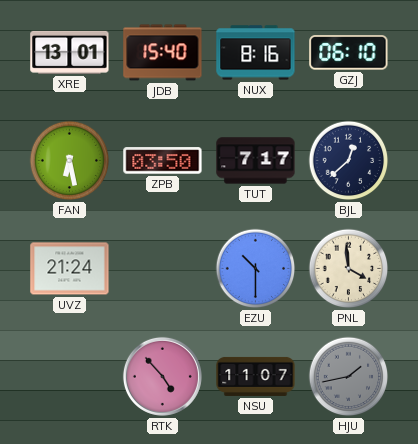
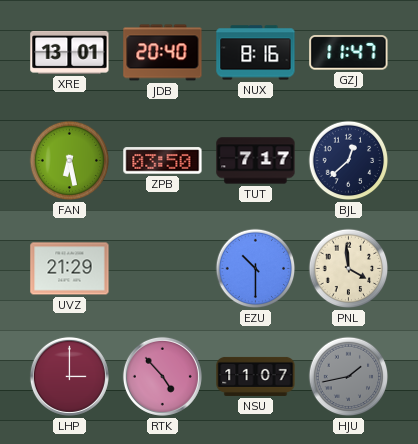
JDB: 15:40 -> 20:40 (163, 53)
GZJ: 06:10 -> 11:47 (349, 53)
UVZ: 21:24 -> 21:29 (70, 269)
LHP: none -> 3:00 (69, 376)
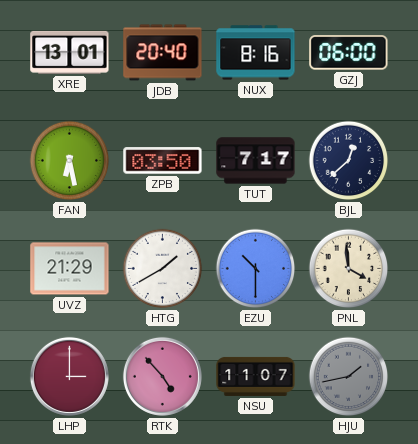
GZJ: 11:47 -> 06:00 (349, 53)
HTG: none -> 1:40 (163, 269)
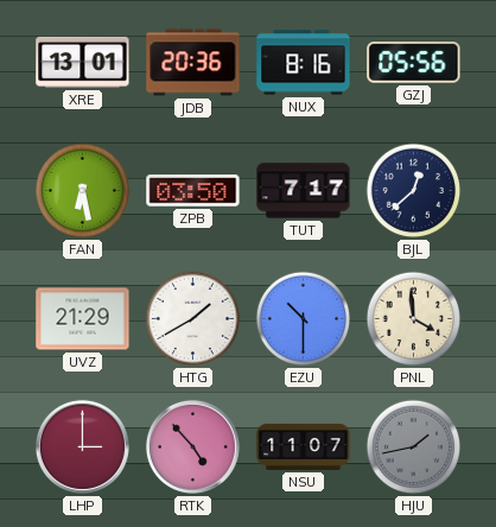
JDB: 20:40 -> 20:36 (193, 63)
GZJ: 06:00 -> 05:56 (414, 63)
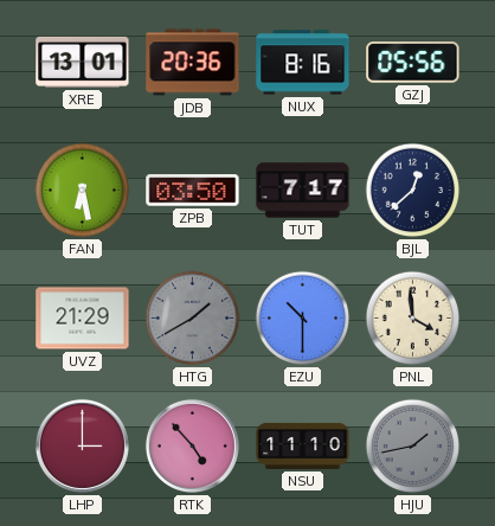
HTG dial: white -> grey (193, 319)
NSU: 11:07 -> 11:10 (303, 445)
